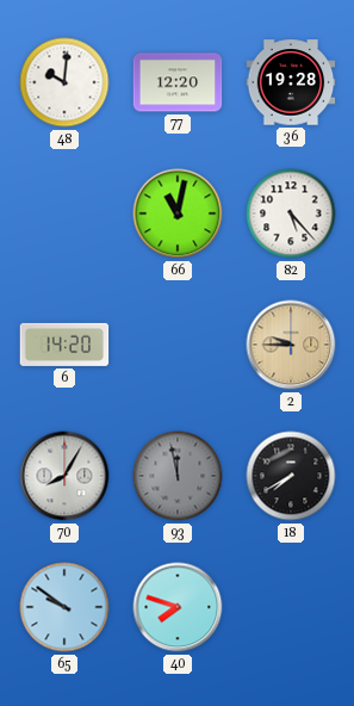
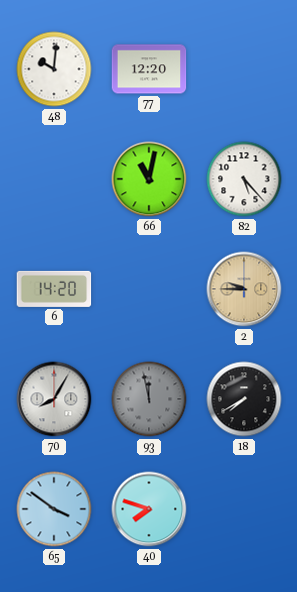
36: 19:28 -> none (291, 82)
65: 9:51 -> 3:51 (54, 509)
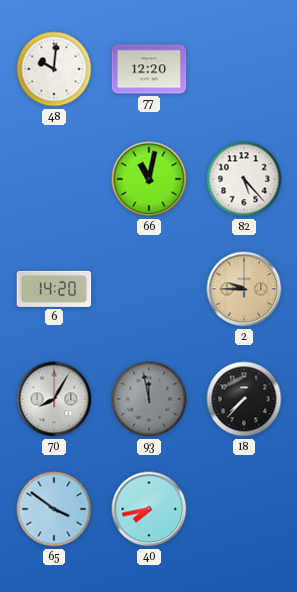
18: 7:40 -> 7:37 (244, 399)
40: 7:48 -> 7:43 (149, 509)
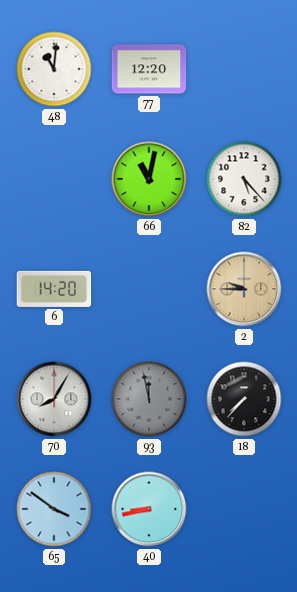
48: 10:01 -> 11:01 (54, 69)
40: 7:43 -> 8:43 (149, 509)
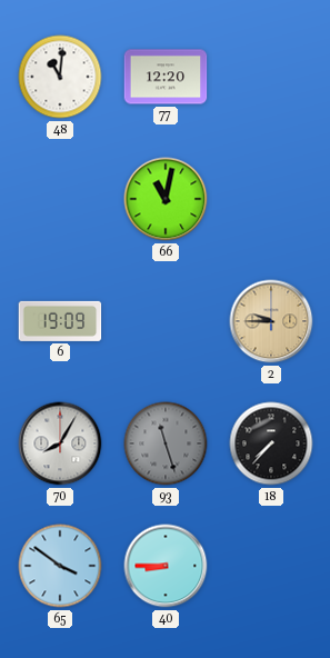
82: 5:23 -> none (244, 179)
6: 14:20 -> 19:09 (60, 321)
93: 11:58 -> 11:27 (166, 443)
40: 8:43 -> 8:45 (166, 566)
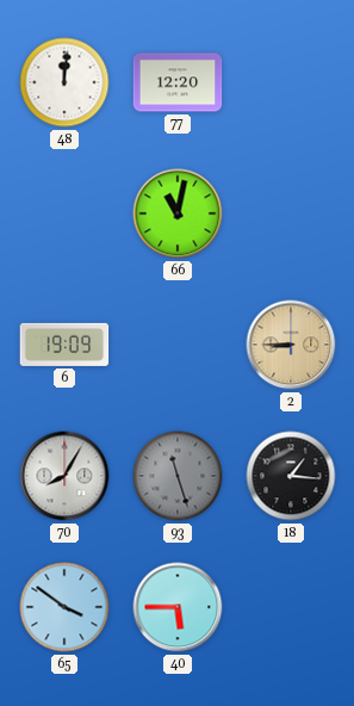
48: 11:01 -> 12:01 (64, 82)
2: 9:45 -> 8:45 (291, 345)
18: 7:37 -> 1:16 (291, 476)
40: 8:45 -> 5:45 (178, 607)
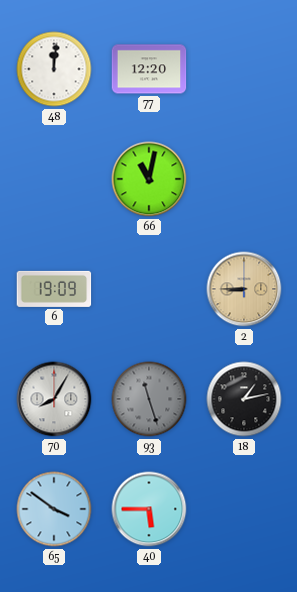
18: 1:16 -> 1:13 (244, 399)
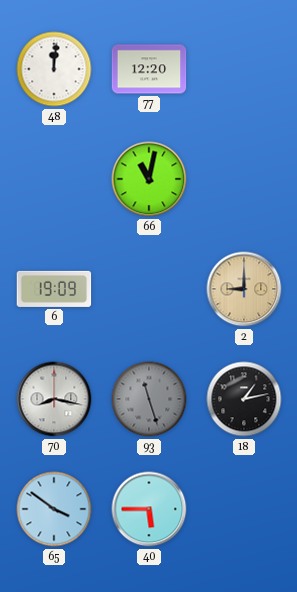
2: 8:45 -> 9:00 (244, 289)
70: 8:05 -> 8:17 (54, 399)
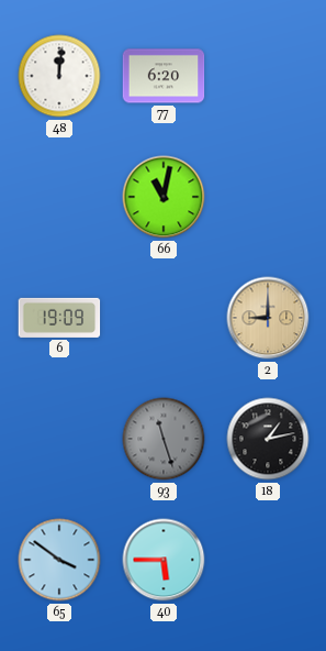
77: 12:20 -> 6:20 (164, 76)
70: 8:17 -> none (54, 399)
